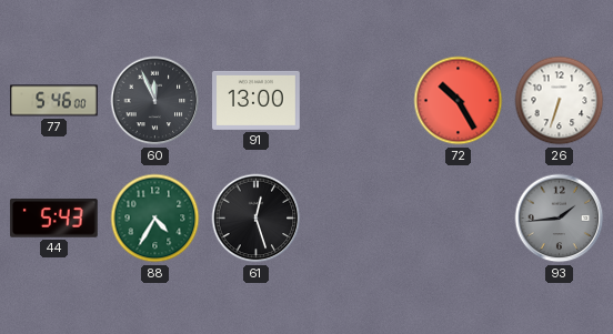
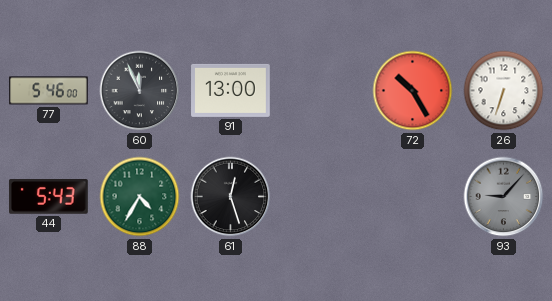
93: 1:44 -> 9:07 (504, 197)
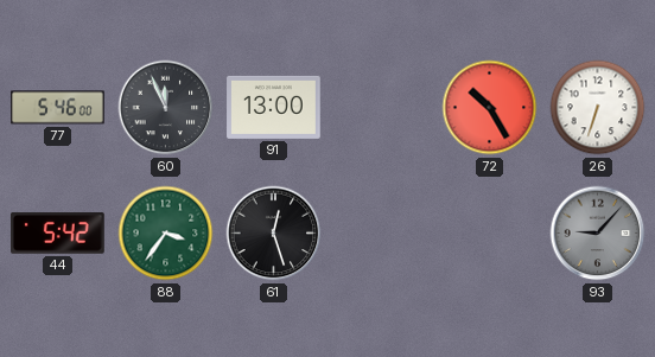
44: 5:43 -> 5:42 (58, 234)
88: 4:35 -> 3:36 (166, 234)
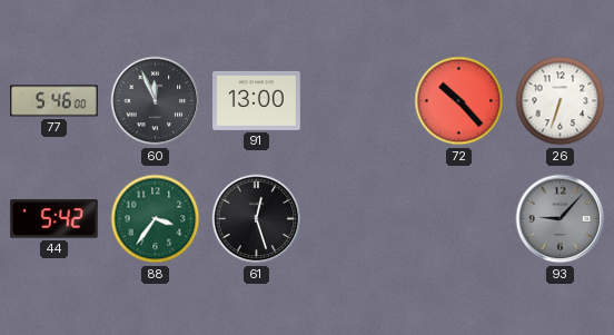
72: 10:25 -> 10:23 (459, 101)
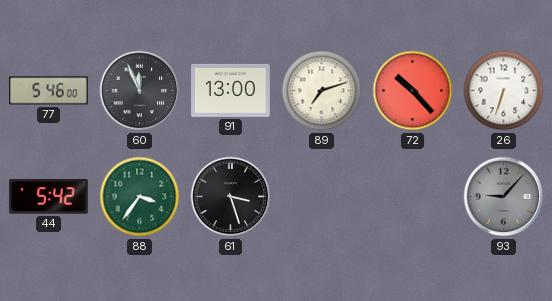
89: none -> 7:12 (322, 91)
61: 12:27 -> 3:27 (231, 197)
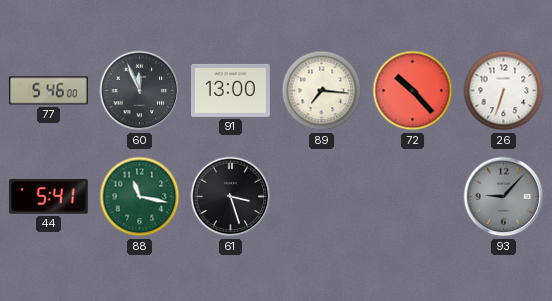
89: 7:12 -> 7:16 (322, 91)
44: 5:42 -> 5:41 (49, 197)
88: 3:36 -> 11:17 (140, 197)
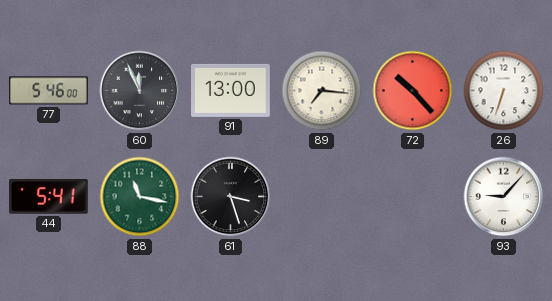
93 dial: grey -> white (504, 197)
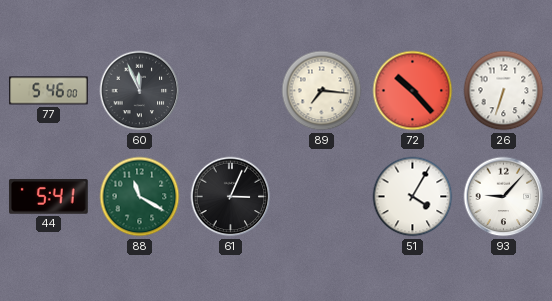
91: 13:00 -> none (231, 90)
88: 11:17 -> 11:20 (140, 197)
61: 3:27 -> 3:04 (231, 197)
51: none -> 4:05 (413, 197)
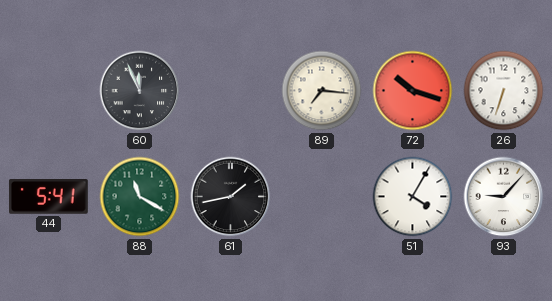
77: 5:46 -> none (49, 91)
72: 10:23 -> 10:18 (413, 91)
61: 3:04 -> 1:43 (231, 197)
